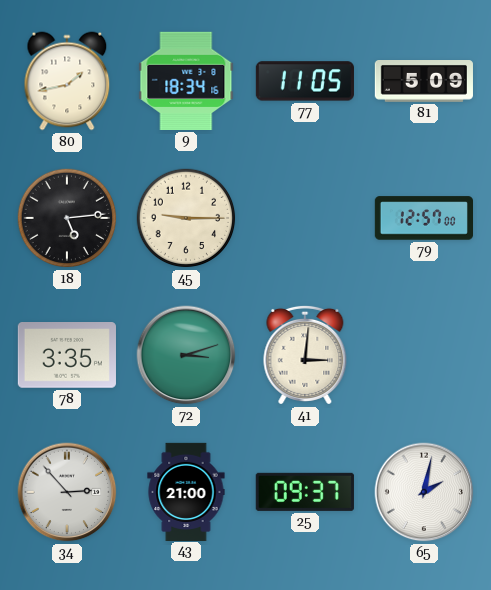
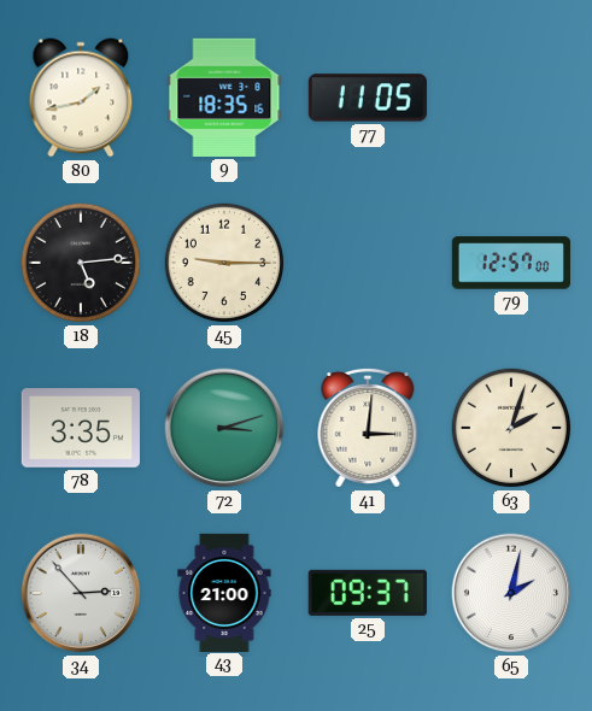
9: 18:34 -> 18:35 (224, 98)
81: 5:09 -> none (424, 82)
63: none -> 2:03 (511, 428)
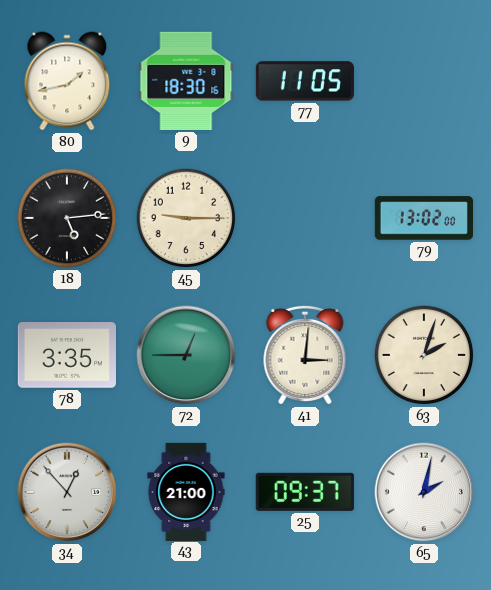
9: 18:35 -> 18:30 (186, 81)
79: 12:57 -> 13:02 (423, 218)
72: 3:12 -> 12:45 (186, 355)
34: 2:53 -> 12:53 (67, 492)
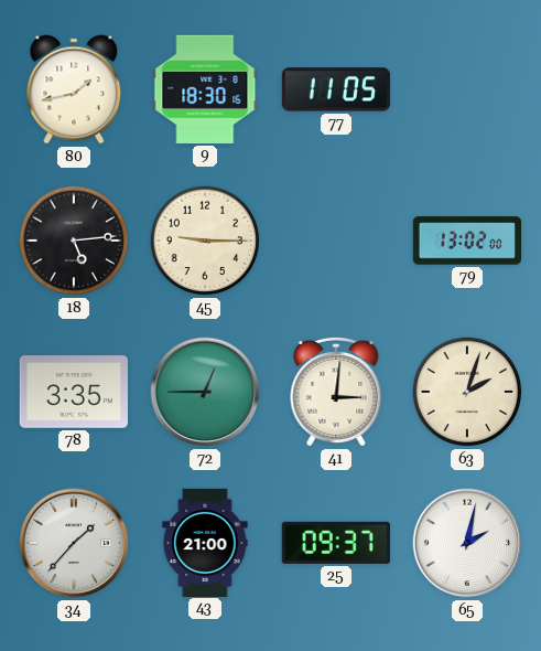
34: 12:53 -> 1:37 (74, 543)
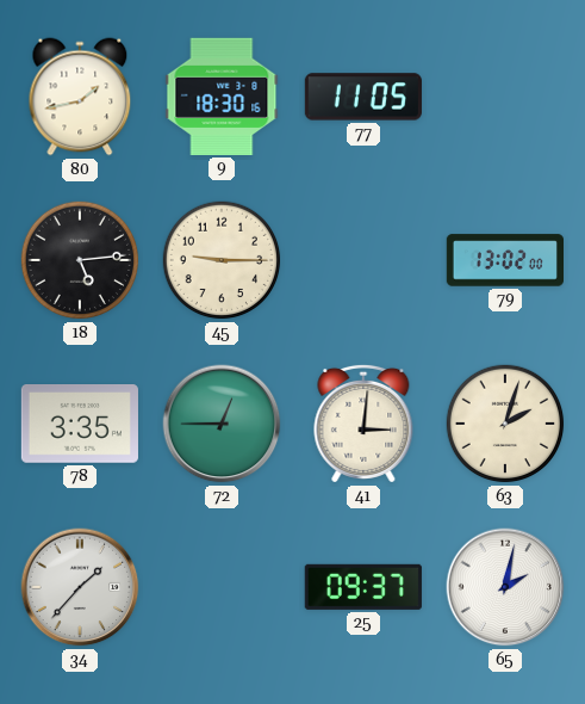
43: 21:00 -> none (205, 542)
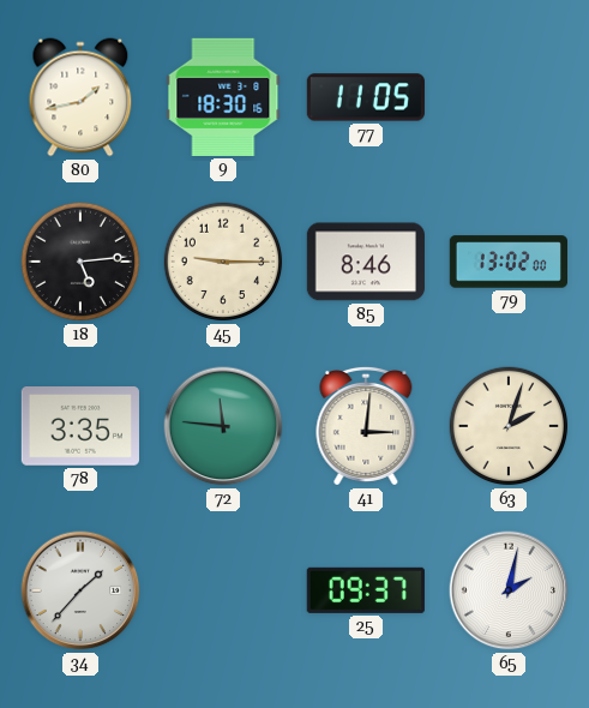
85: none -> 8:46 (366, 262)
72: 12:45 -> 11:46 (223, 426)
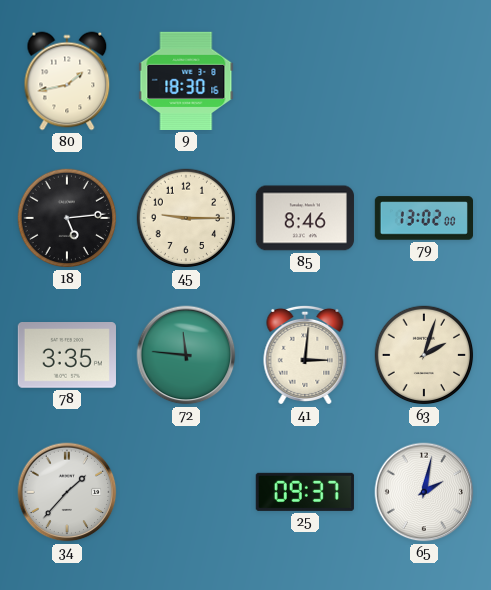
77: 11:05 -> none (366, 97)
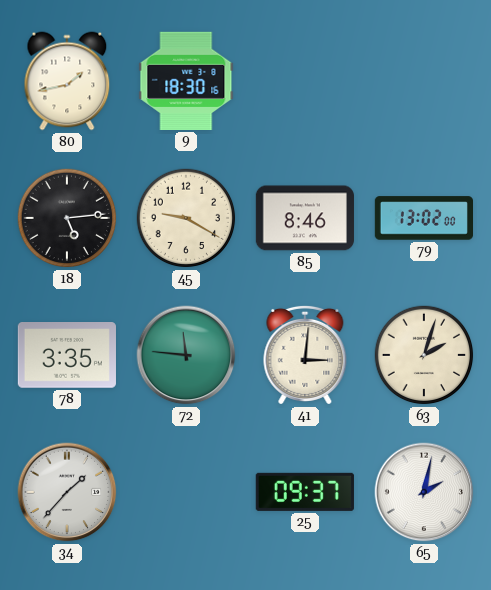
45: 9:15 -> 9:20 (186, 218)
